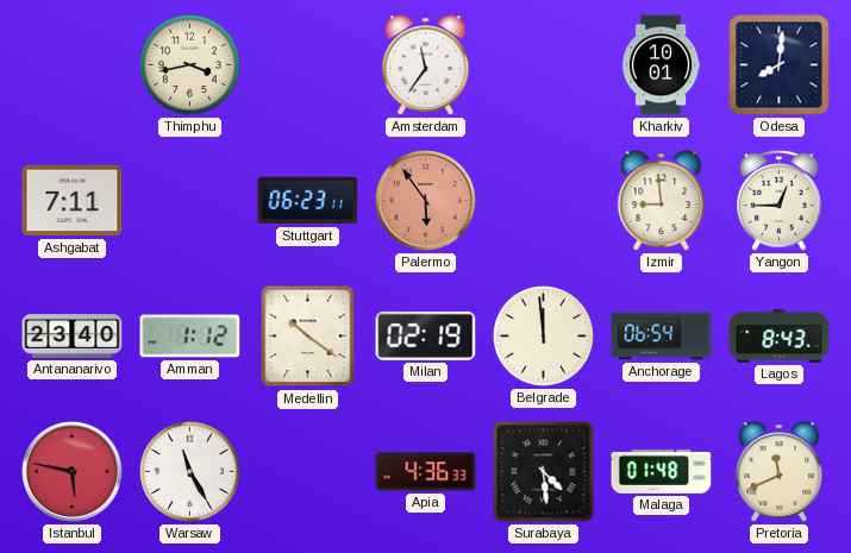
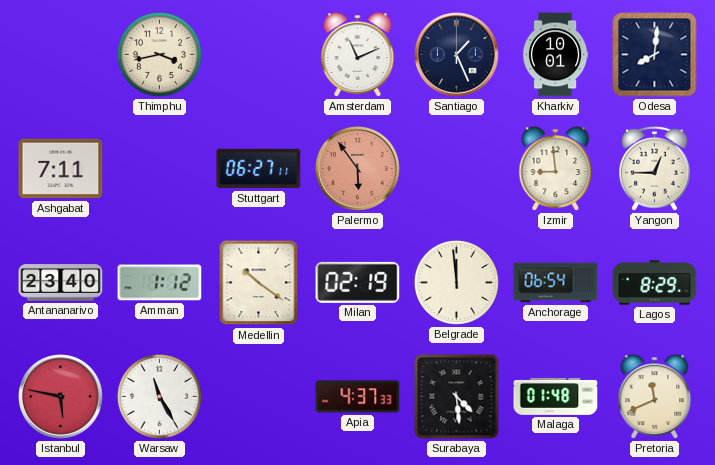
Amsterdam: 11:36 -> 11:11 (358, 55)
Santiago: none -> 1:26 (457, 55)
Stuttgart: 06:23 -> 06:27 (259, 169)
Lagos: 8:43 -> 8:29 (655, 283)
Apia: 4:36 -> 4:37 (358, 397)
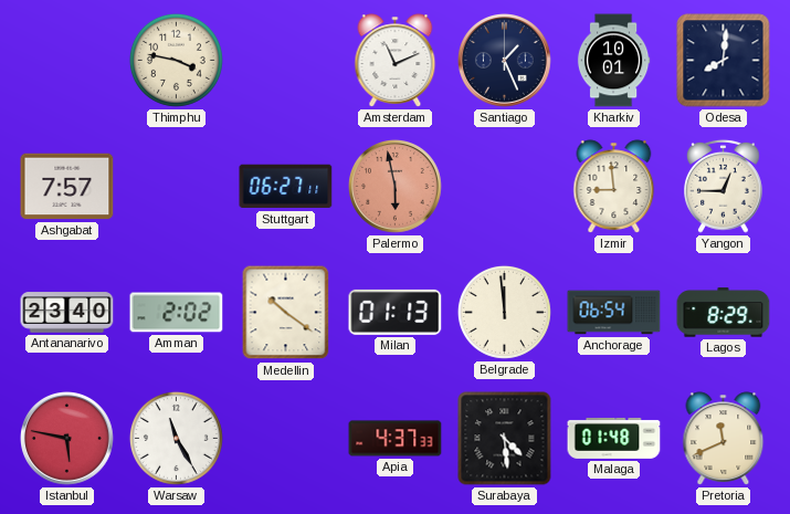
Thimphu: 3:43 -> 3:47 (176, 60)
Ashgabat: 7:11 -> 7:57 (67, 187)
Palermo: 5:54 -> 5:58 (396, 187)
Amman: 1:12 -> 2:02 (177, 313)
Milan: 02:19 -> 01:13 (396, 312)
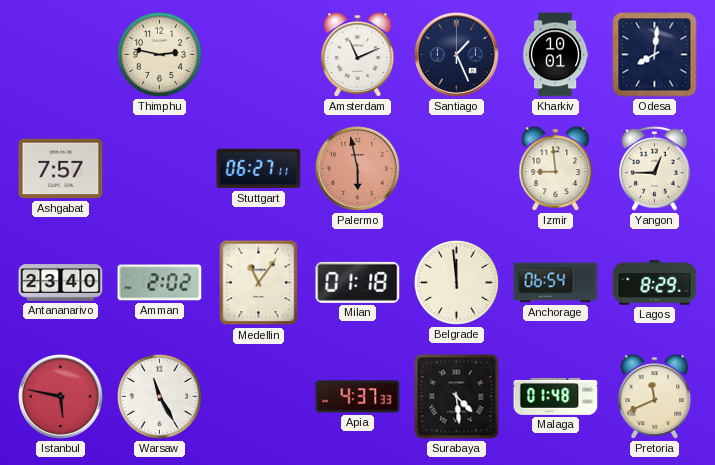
Thimphu: 3:47 -> 2:47 (159, 54)
Medellin: 10:21 -> 11:06 (259, 283)
Milan: 01:13 -> 01:18 (358, 282)
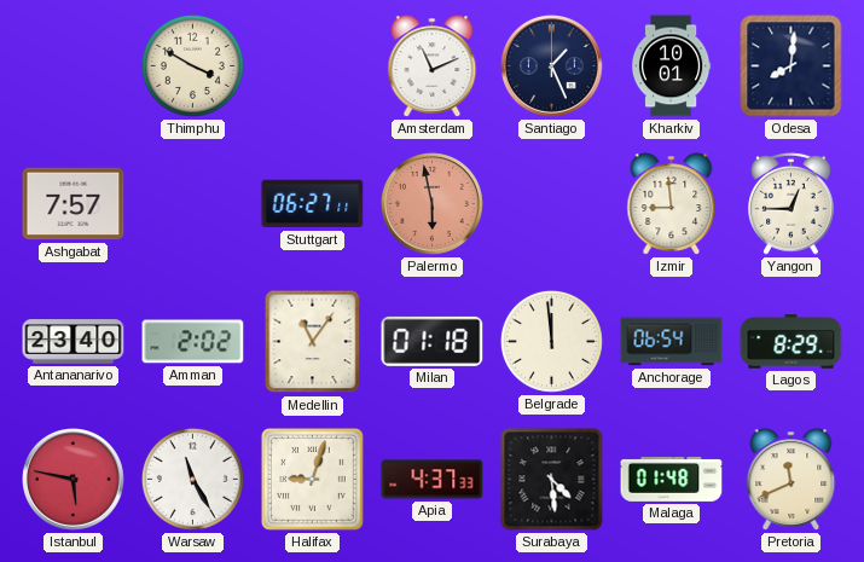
Thimphu: 2:47 -> 3:50 (192, 65)
Halifax: none -> 9:03 (312, 479)
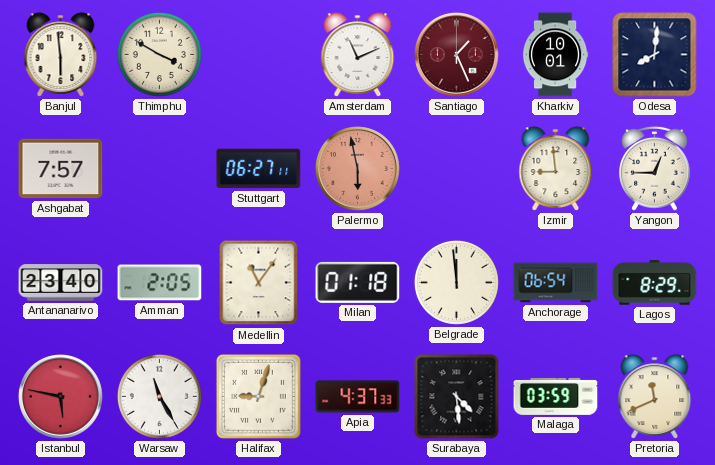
Banjul: none -> 5:59 (61, 55)
Santiago dial: navy -> burgundy (457, 55)
Amman: 2:02 -> 2:05 (160, 283)
Malaga: 01:48 -> 03:59 (556, 396)
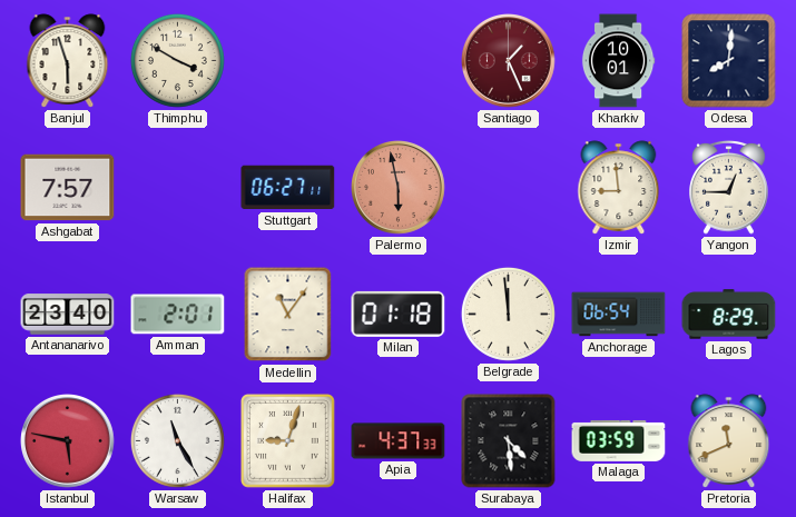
Banjul: 5:59 -> 5:57 (68, 61)
Amsterdam: 11:11 -> none (358, 55)
Amman: 2:05 -> 2:01 (178, 315)
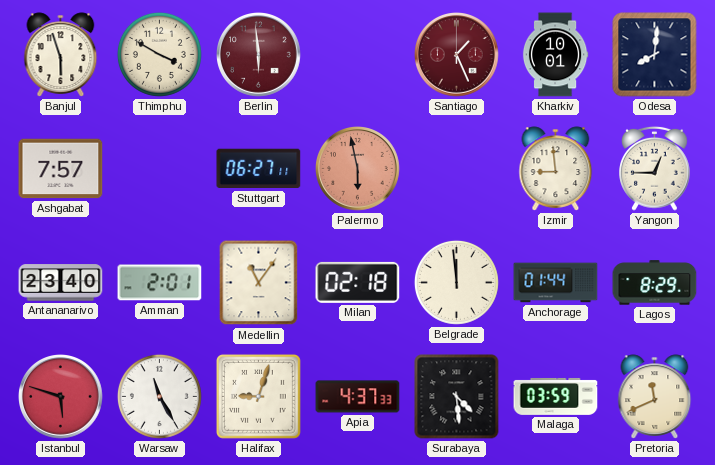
Berlin: none -> 5:59 (259, 55)
Milan: 01:18 -> 02:18 (358, 282)
Anchorage: 06:54 -> 01:44 (556, 283)
Istanbul: 5:47 -> 5:48 (61, 397)
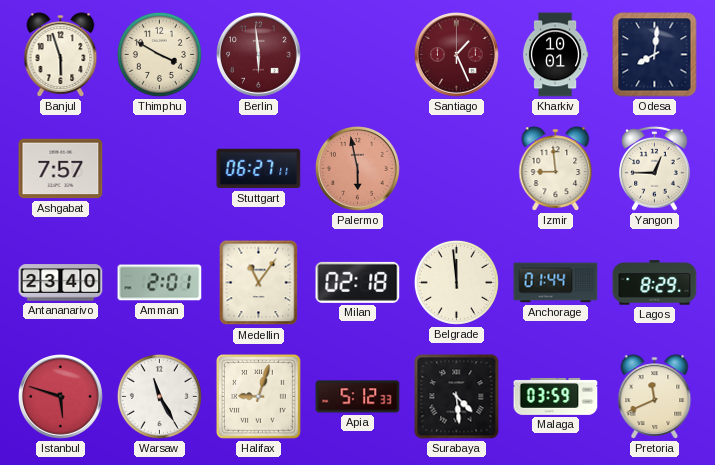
Apia: 4:37 -> 5:12 (358, 397)
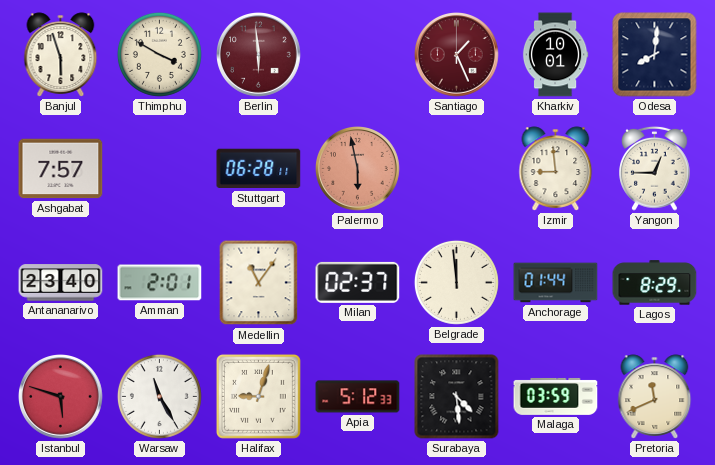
Stuttgart: 06:27 -> 06:28 (259, 169)
Milan: 02:18 -> 02:37 (358, 282)
